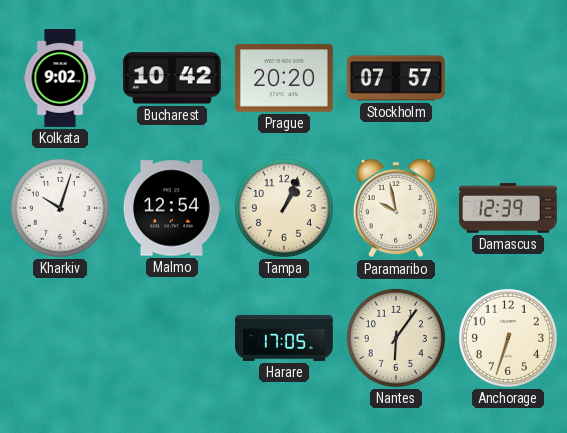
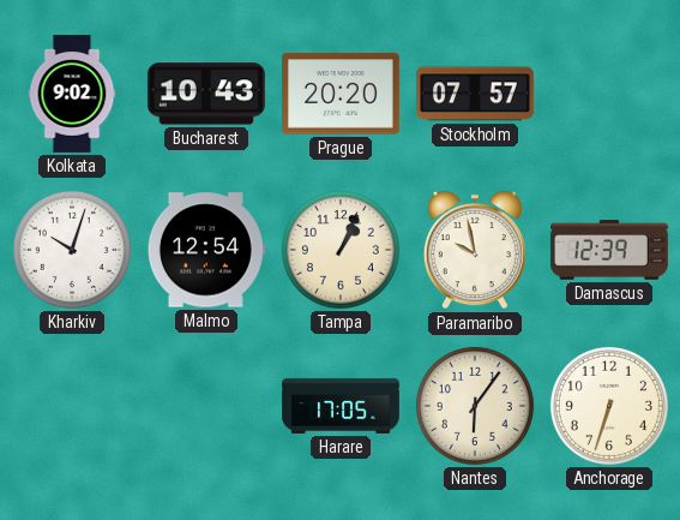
Bucharest: 10:42 -> 10:43 (206, 94)
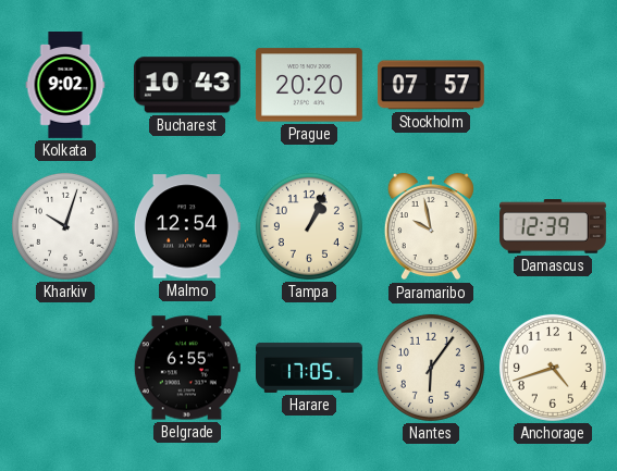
Belgrade: none -> 6:55 (187, 368)
Anchorage: 6:33 -> 4:42 (553, 368)
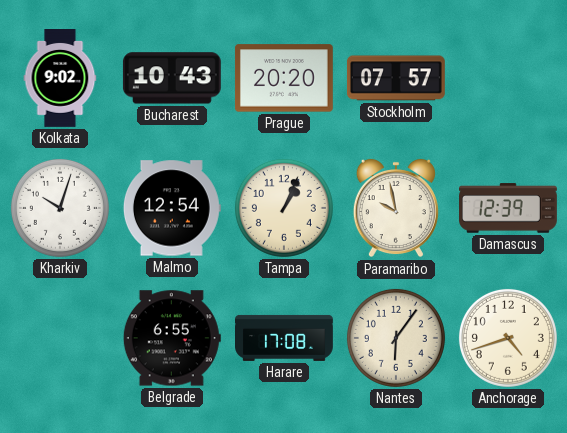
Harare: 17:05 -> 17:08 (285, 338)
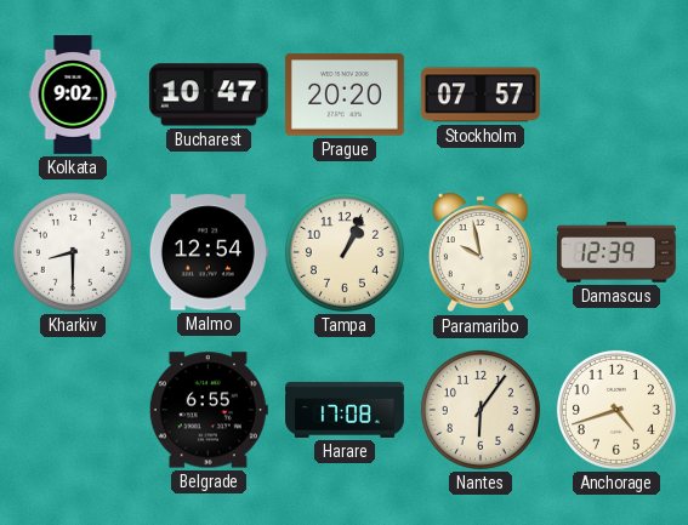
Bucharest: 10:43 -> 10:47 (209, 95)
Kharkiv: 10:03 -> 8:30 (73, 252)
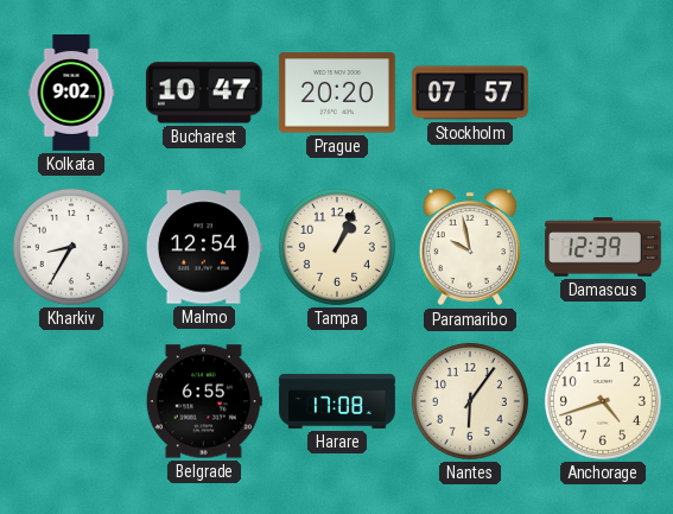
Kharkiv: 8:30 -> 8:35 (71, 247)
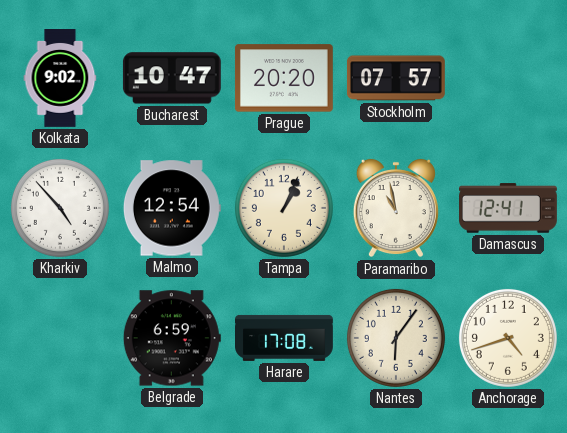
Kharkiv: 8:35 -> 4:53 (60, 208)
Paramaribo: 9:58 -> 10:58 (396, 208)
Damascus: 12:39 -> 12:41 (509, 208)
Belgrade: 6:55 -> 6:59 (172, 338)
